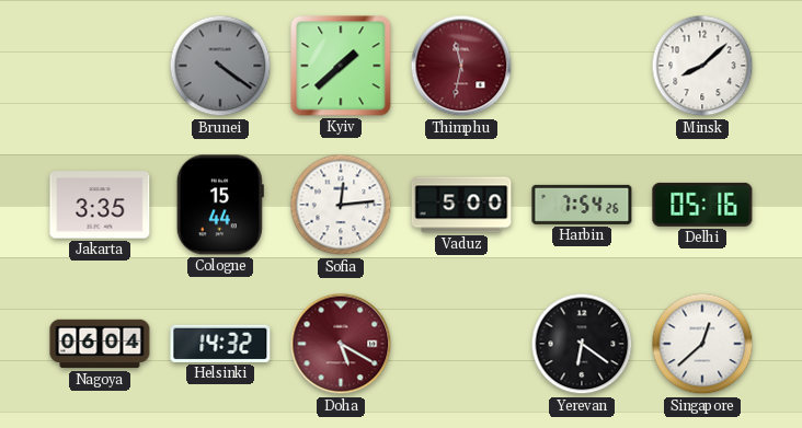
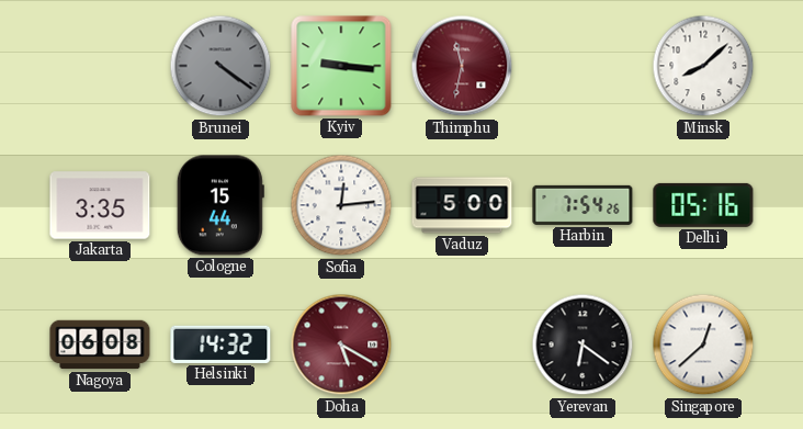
Kyiv: 1:38 -> 9:16 (341, 66)
Nagoya: 06:04 -> 06:08 (100, 345)
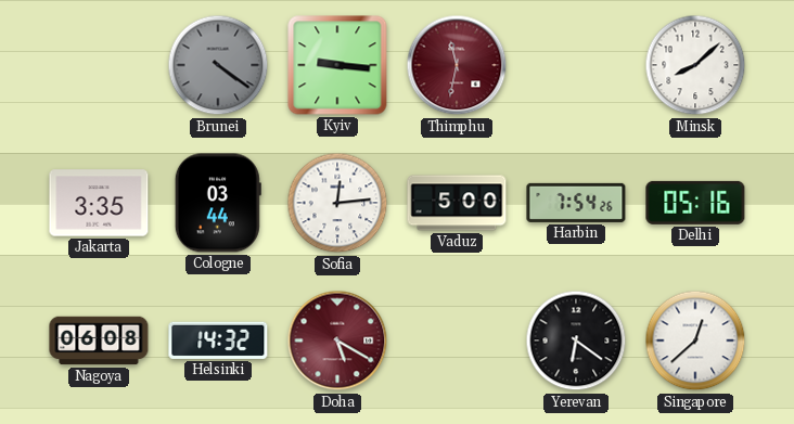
Cologne: 15:44 -> 03:44 (218, 203)
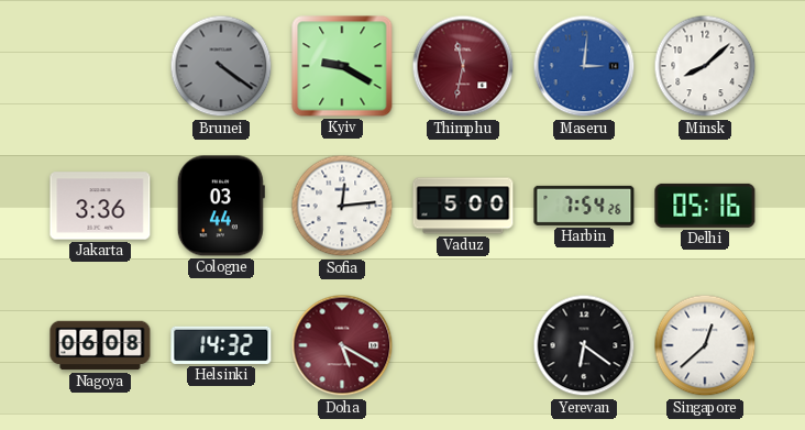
Kyiv: 9:16 -> 9:20 (342, 66)
Maseru: none -> 3:01 (584, 66)
Jakarta: 3:35 -> 3:36 (100, 206)
